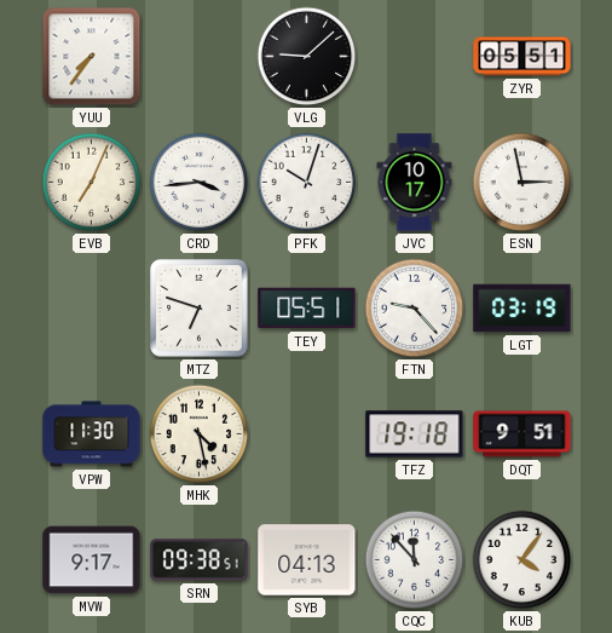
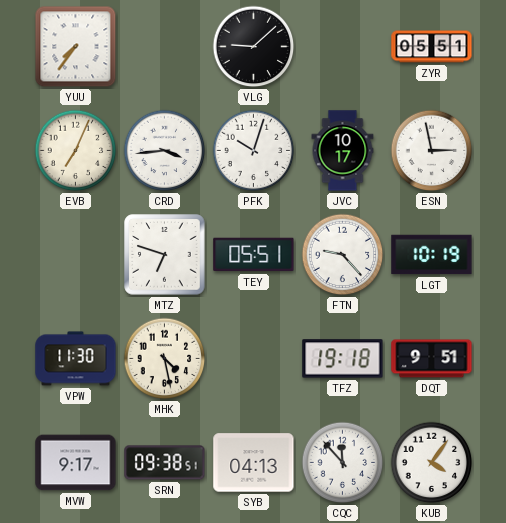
LGT: 03:19 -> 10:19 (432, 255)
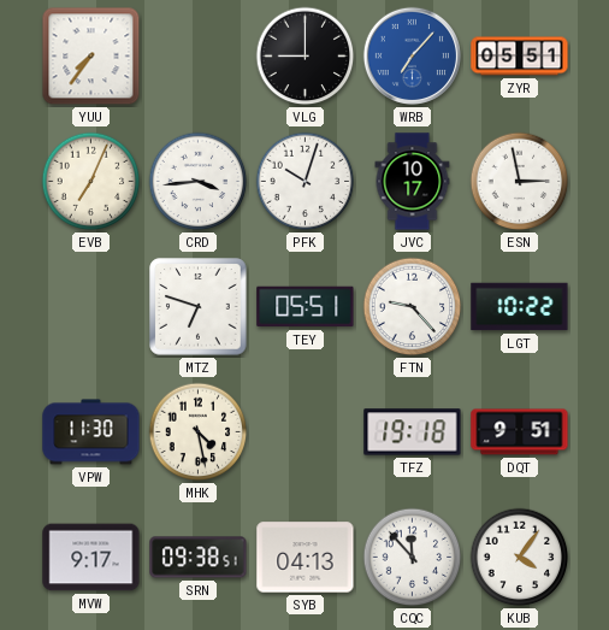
VLG: 9:08 -> 9:00 (306, 57)
WRB: none -> 7:07 (412, 55)
LGT: 10:19 -> 10:22 (520, 307)
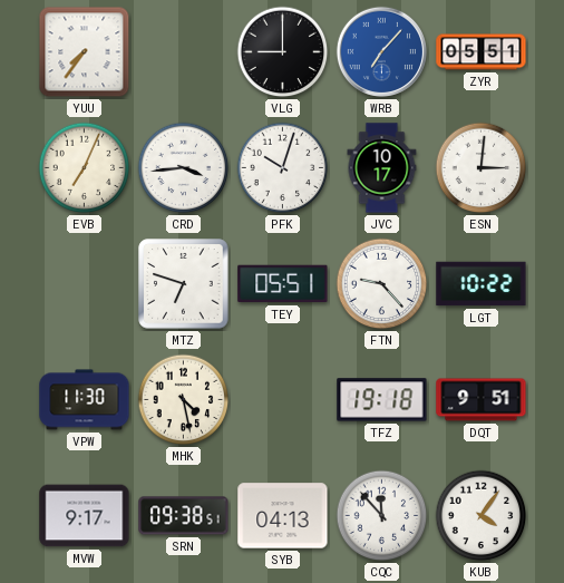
ESN: 2:58 -> 3:01 (482, 168)
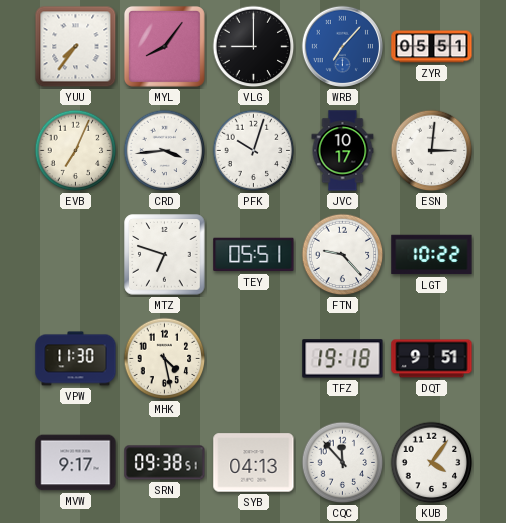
MYL: none -> 8:06 (164, 46)
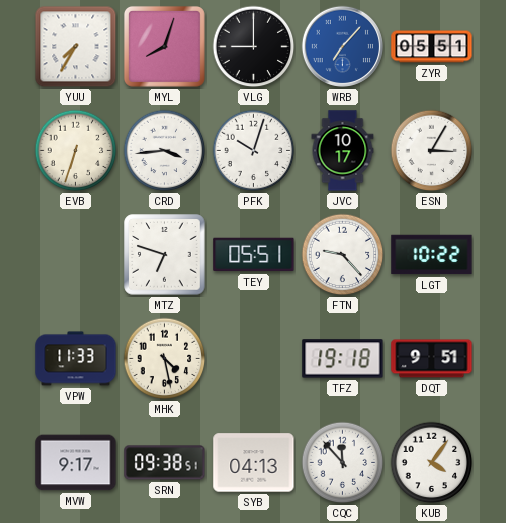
YUU: 7:36 -> 7:35 (76, 47)
MYL: 8:06 -> 8:03 (164, 46)
EVB: 7:04 -> 6:33 (76, 151)
ESN: 3:01 -> 3:05 (432, 151)
VPW: 11:30 -> 11:33 (76, 359)
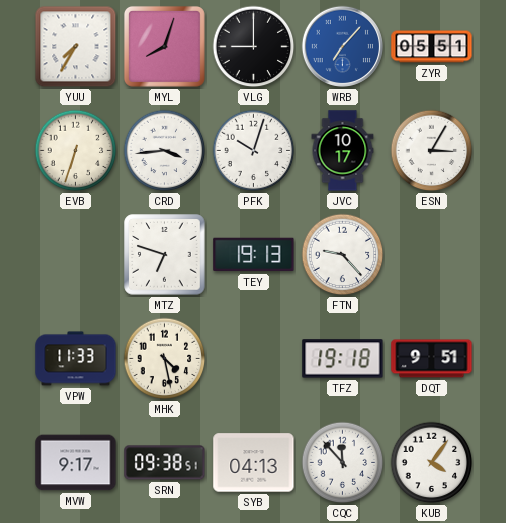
TEY: 05:51 -> 19:13 (254, 255)
LGT: 10:22 -> none (432, 255)
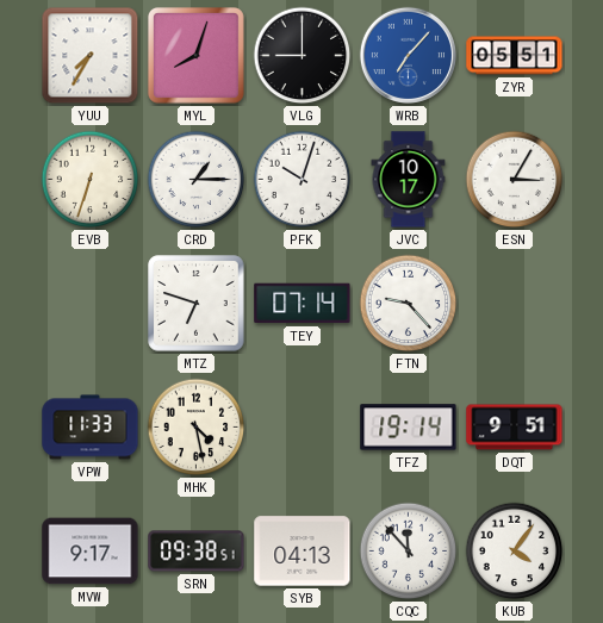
CRD: 3:44 -> 1:15 (197, 180)
TEY: 19:13 -> 07:14 (303, 304)
TFZ: 19:18 -> 19:14 (409, 428)
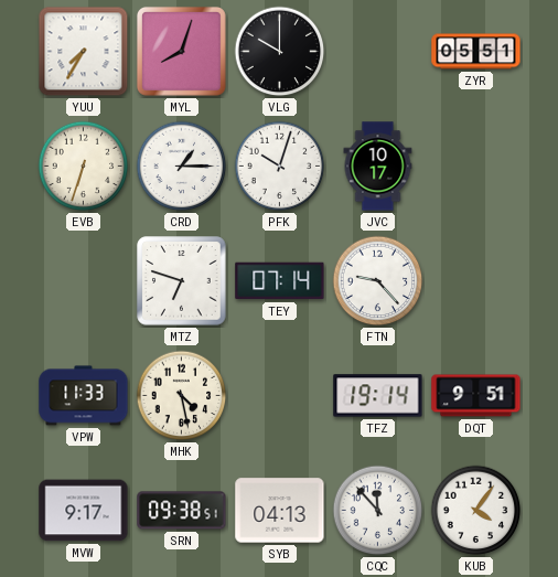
VLG: 9:00 -> 10:00 (280, 52)
WRB: 7:07 -> none (408, 55)
ESN: 3:05 -> none (515, 180)
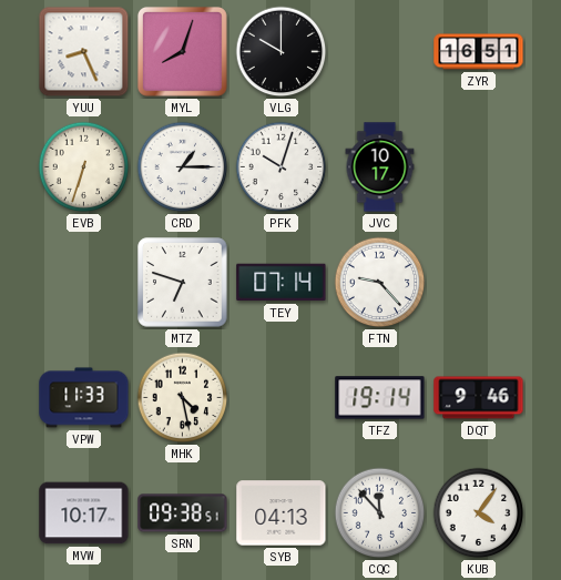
YUU: 7:35 -> 8:26 (84, 52)
ZYR: 05:51 -> 16:51 (479, 52)
DQT: 9:51 -> 9:46 (479, 398)
MVW: 9:17 -> 10:17 (84, 513)
